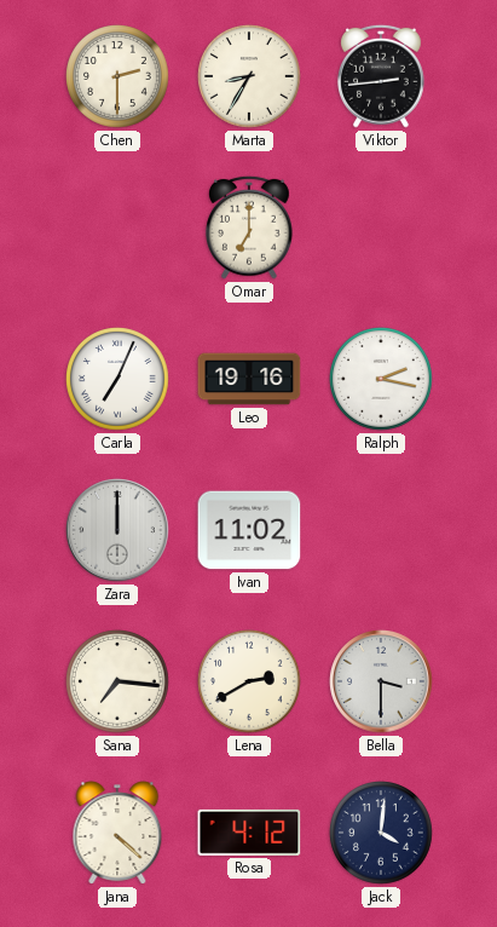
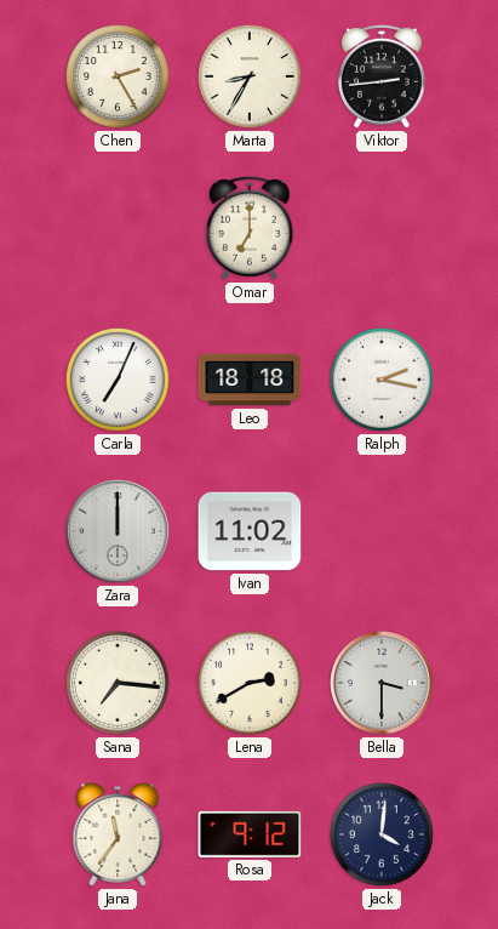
Chen: 2:30 -> 2:25 (119, 78)
Leo: 19:16 -> 18:18 (250, 380)
Jana: 4:22 -> 11:36 (118, 834)
Rosa: 4:12 -> 9:12 (250, 834)
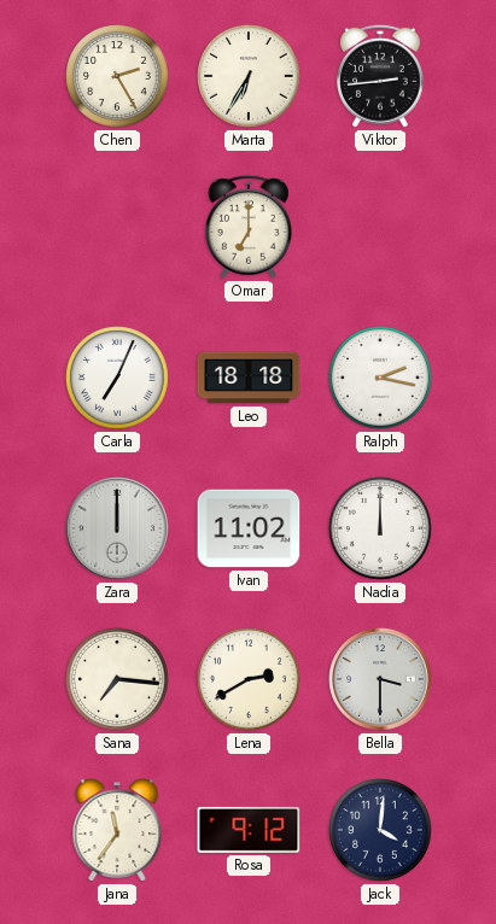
Marta: 8:35 -> 6:35 (250, 77)
Nadia: none -> 12:00 (381, 530)
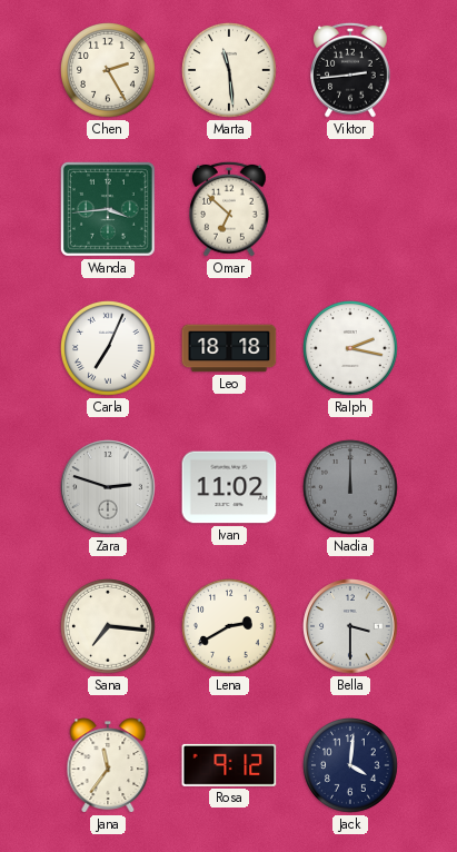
Marta: 6:35 -> 11:29 (230, 71)
Wanda: none -> 3:44 (108, 209)
Omar: 7:00 -> 6:52 (230, 209)
Zara: 12:00 -> 2:48 (108, 487)
Nadia dial: white -> grey (351, 488)
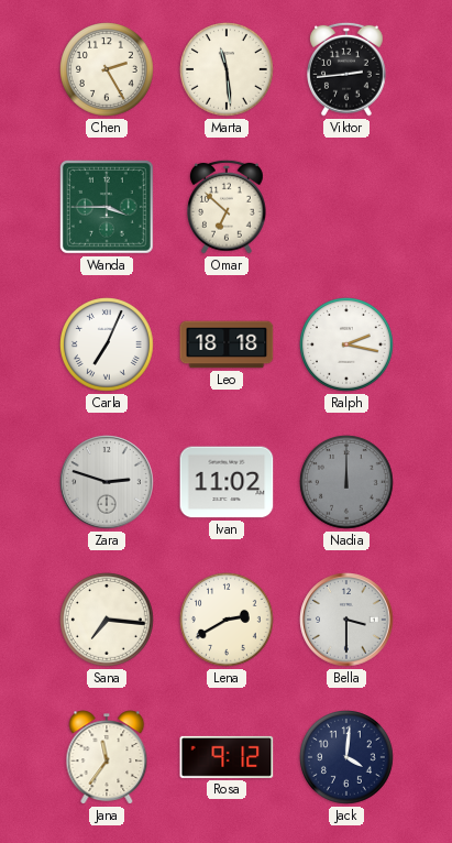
Wanda: 3:44 -> 3:45 (107, 207)
